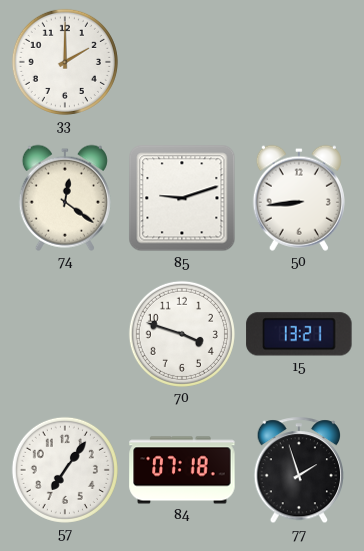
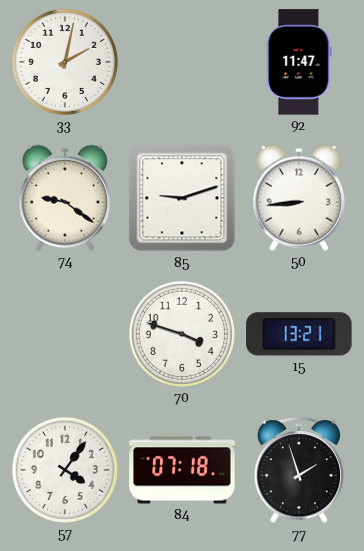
33: 2:00 -> 2:02 (65, 62)
92: none -> 11:47 (299, 62)
74: 12:21 -> 9:21 (65, 198)
57: 7:06 -> 4:06 (65, 470)
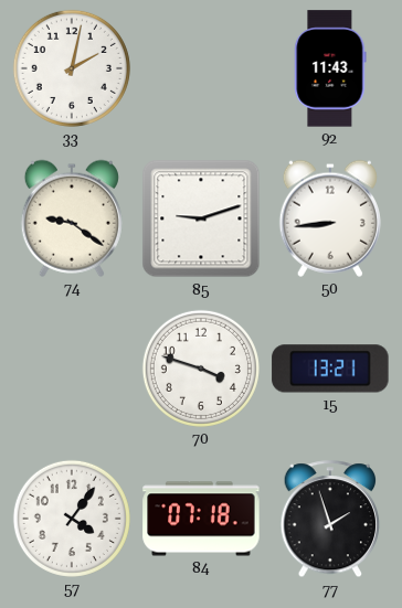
92: 11:47 -> 11:43 (330, 68)
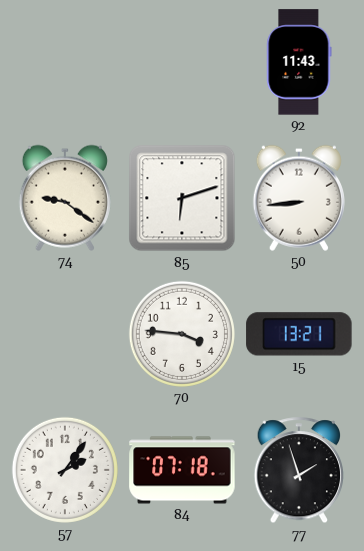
33: 2:02 -> none (72, 68)
85: 9:12 -> 6:12 (182, 198)
70: 3:48 -> 3:46 (182, 334)
57: 4:06 -> 2:06 (65, 470)
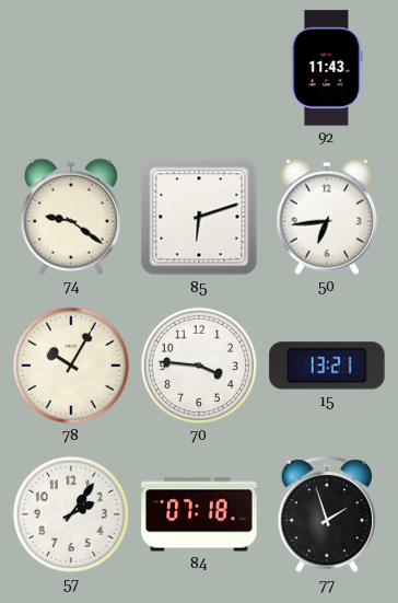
50: 8:44 -> 6:44 (327, 217)
78: none -> 10:05 (71, 366)
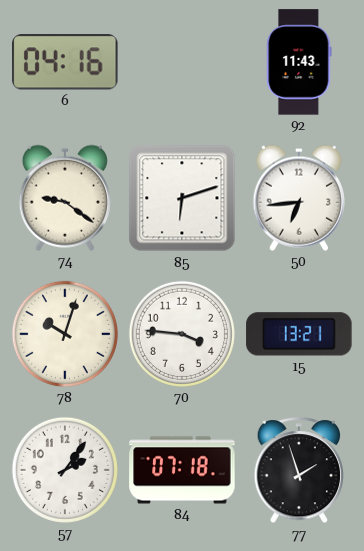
6: none -> 04:16 (66, 62)
78: 10:05 -> 10:03 (65, 334)
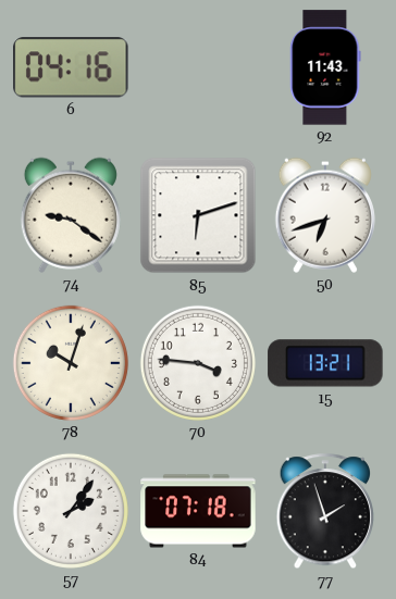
50: 6:44 -> 6:42 (325, 215)
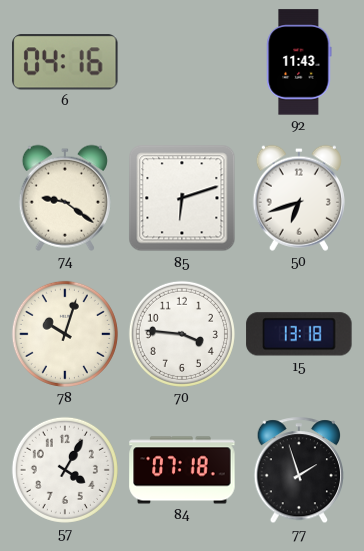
15: 13:21 -> 13:18 (299, 334)
57: 2:06 -> 4:05 (65, 470)
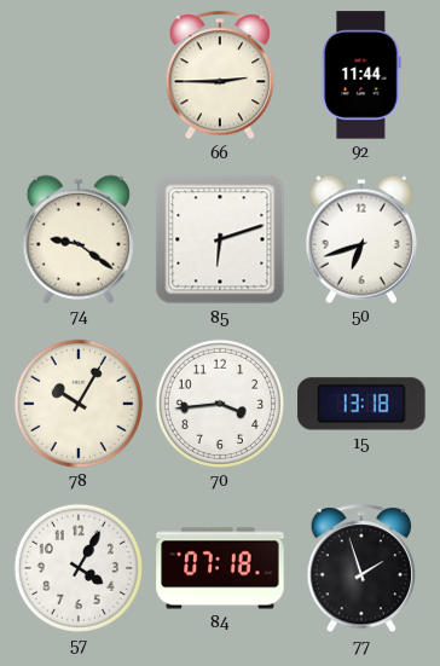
6: 04:16 -> none (66, 62)
66: none -> 2:45 (220, 76)
92: 11:43 -> 11:44 (361, 75)
78: 10:03 -> 10:05 (79, 404)
70: 3:46 -> 3:44 (220, 404)
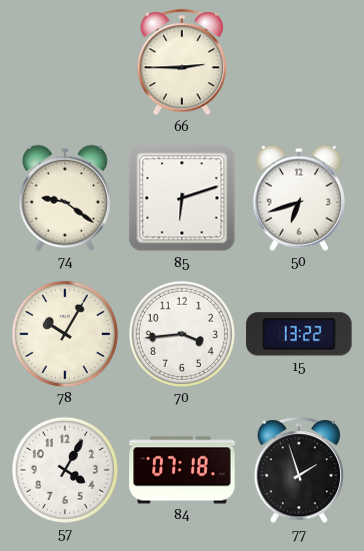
92: 11:44 -> none (361, 75)
15: 13:18 -> 13:22 (299, 334)
